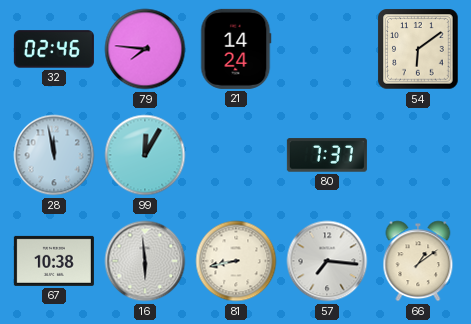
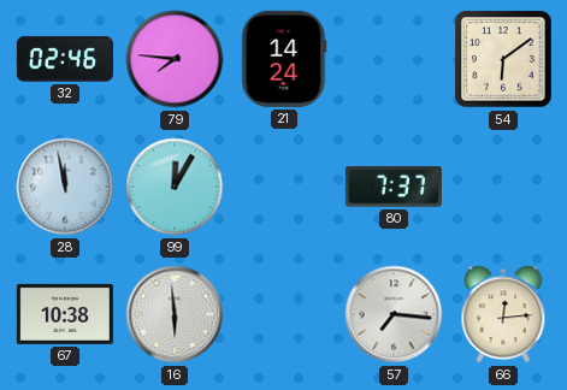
81: 8:43 -> none (236, 261)
66: 1:09 -> 12:14 (503, 314)
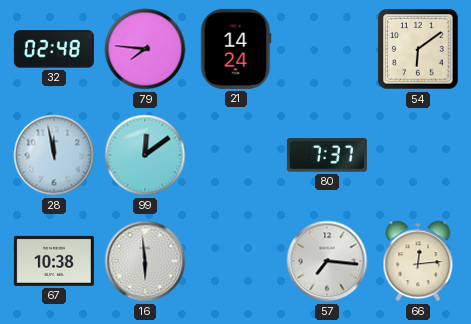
32: 02:46 -> 02:48 (54, 49)
99: 12:05 -> 12:09 (145, 155)
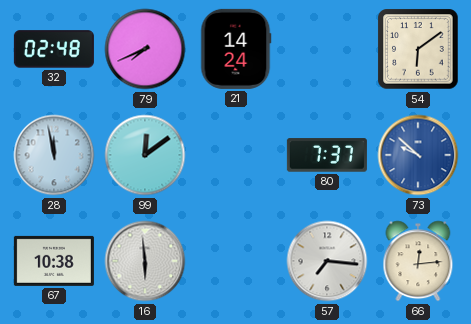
79: 7:46 -> 7:41 (145, 49)
73: none -> 9:52 (418, 155)
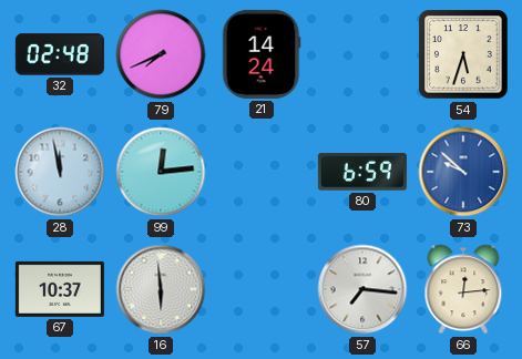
54: 6:09 -> 5:33 (463, 54)
99: 12:09 -> 12:14 (161, 172)
80: 7:37 -> 6:59 (362, 172)
67: 10:38 -> 10:37 (60, 289)
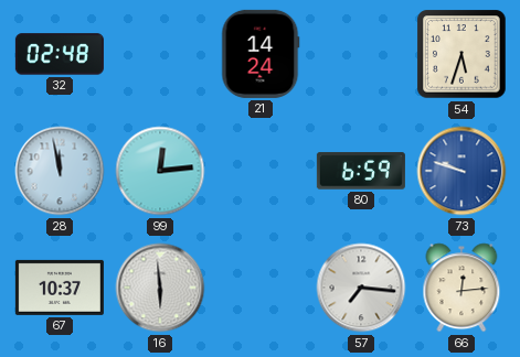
79: 7:41 -> none (161, 54)
73: 9:52 -> 9:48 (461, 171)
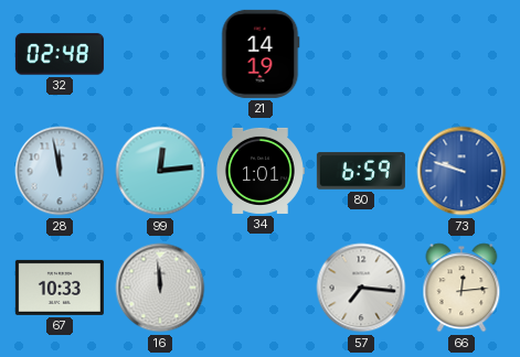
21: 14:24 -> 14:19 (261, 54)
54: 5:33 -> none (461, 54)
34: none -> 1:01 (261, 171)
67: 10:37 -> 10:33 (60, 288)
16: 5:59 -> 11:59 (160, 288)
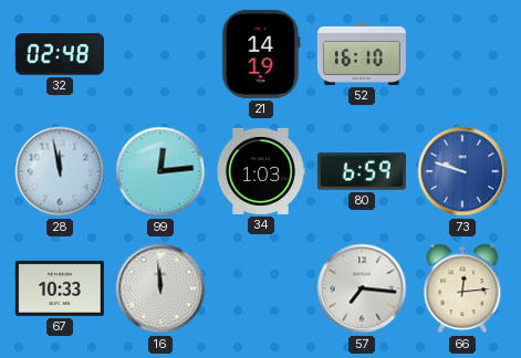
52: none -> 16:10 (362, 54)
34: 1:01 -> 1:03 (261, 171)
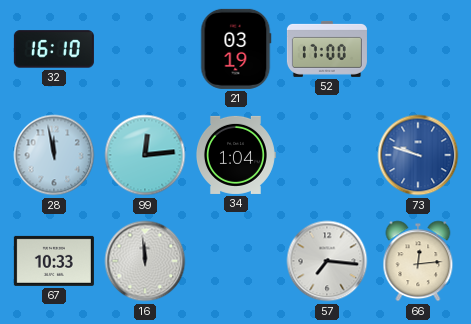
32: 02:48 -> 16:10 (54, 49)
21: 14:19 -> 03:19 (236, 49)
52: 16:10 -> 17:00 (327, 49)
34: 1:03 -> 1:04 (236, 155)
80: 6:59 -> none (362, 171)
